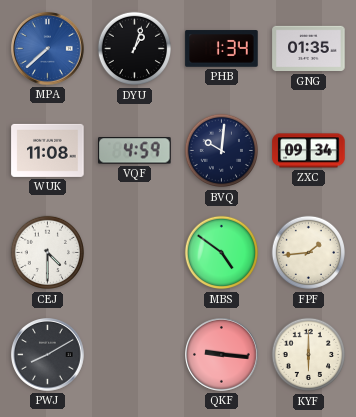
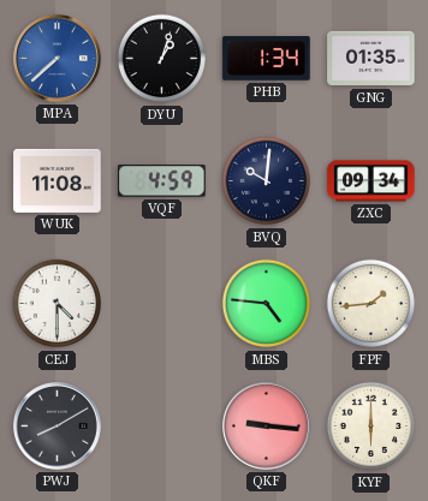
MBS: 4:51 -> 4:46 (267, 304)
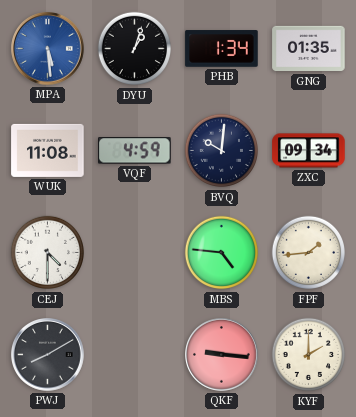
MPA: 7:38 -> 5:29 (48, 49)
KYF: 6:00 -> 2:00 (309, 355)
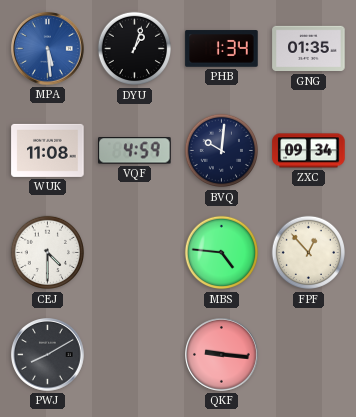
FPF: 1:44 -> 12:53 (309, 253)
KYF: 2:00 -> none (309, 355)
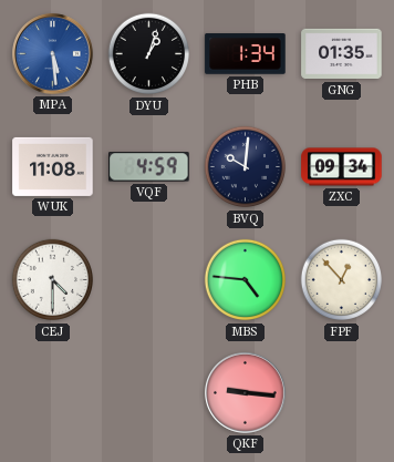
PWJ: 8:10 -> none (48, 355)
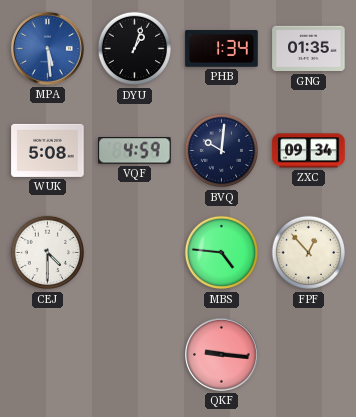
WUK: 11:08 -> 5:08 (48, 150)
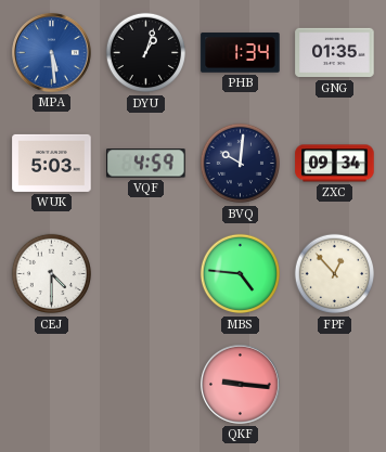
WUK: 5:08 -> 5:03 (52, 163)
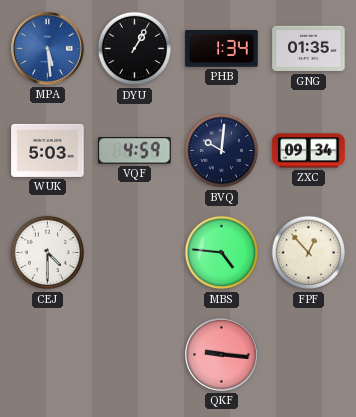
DYU: 1:03 -> 1:05 (135, 49)
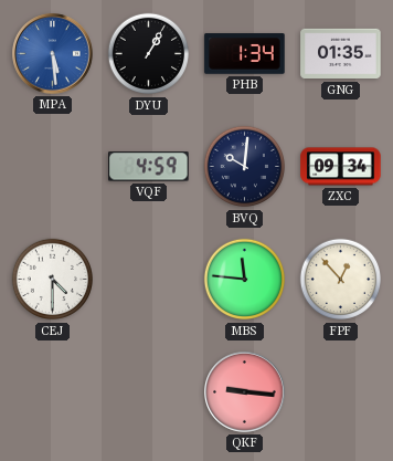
WUK: 5:03 -> none (48, 150)
MBS: 4:46 -> 11:46 (245, 280)
